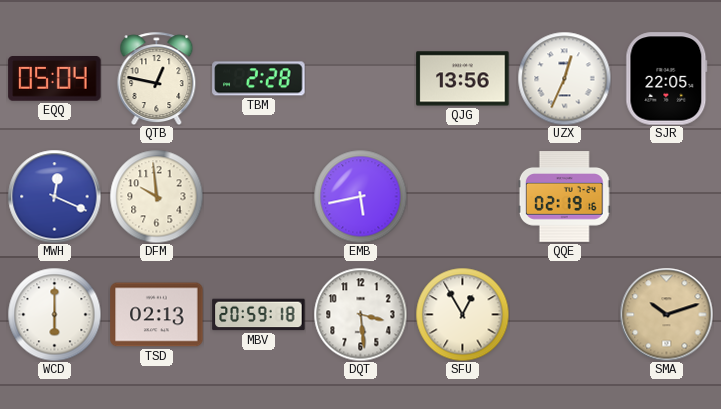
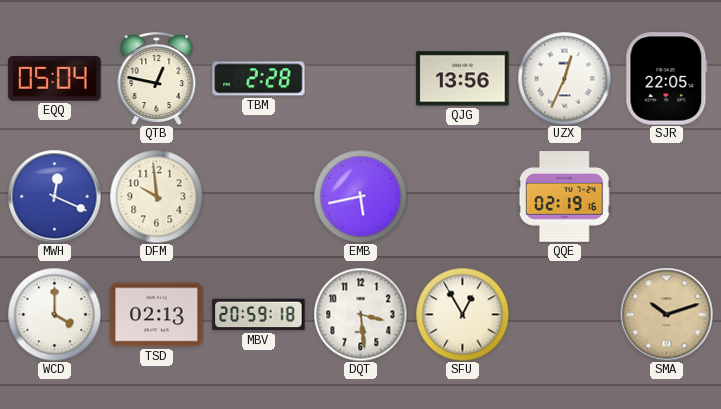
WCD: 6:00 -> 4:00 (54, 314)
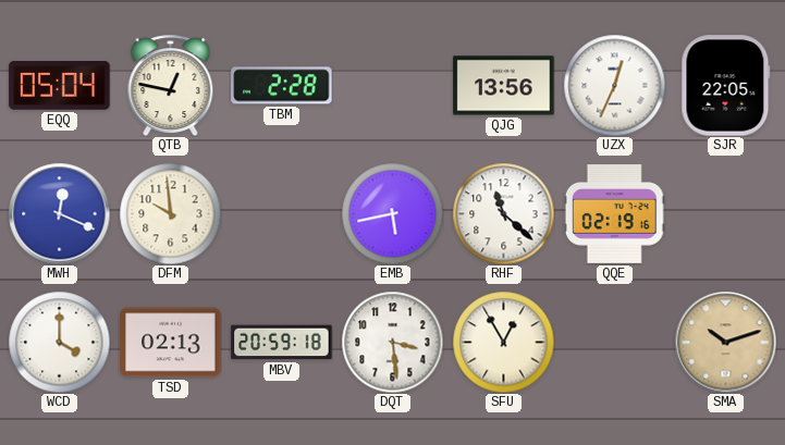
RHF: none -> 11:22 (503, 213)
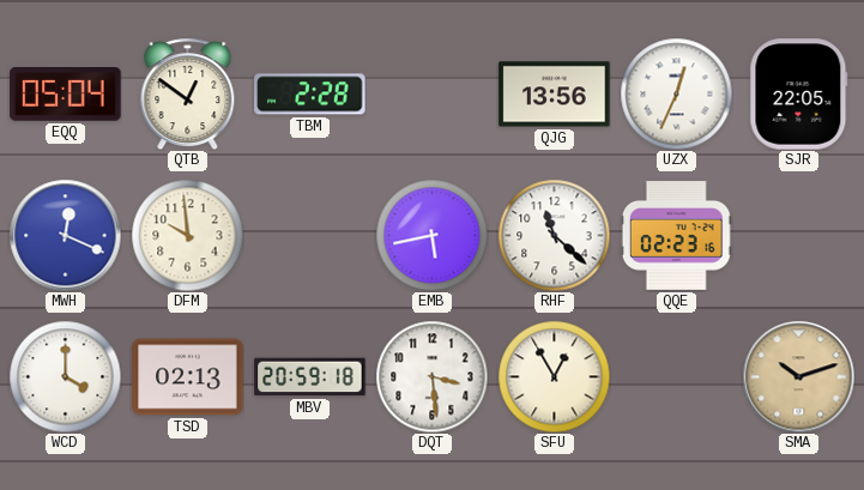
QTB: 12:47 -> 12:51 (188, 93)
QQE: 02:19 -> 02:23 (676, 236)
